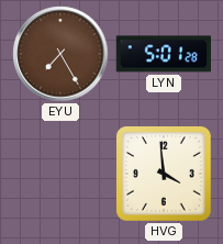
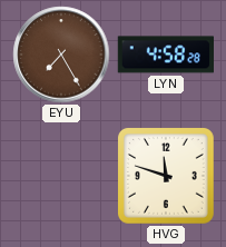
LYN: 5:01 -> 4:58 (165, 55)
HVG: 3:59 -> 11:48 (167, 177)
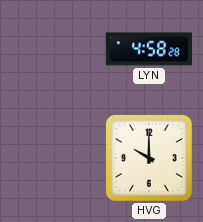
EYU: 7:25 -> none (61, 55)
HVG: 11:48 -> 10:00 (150, 159)
